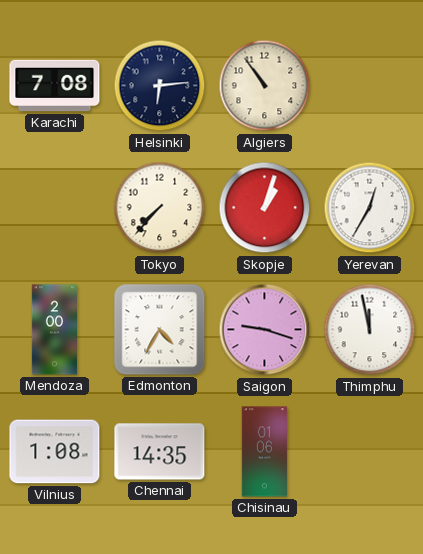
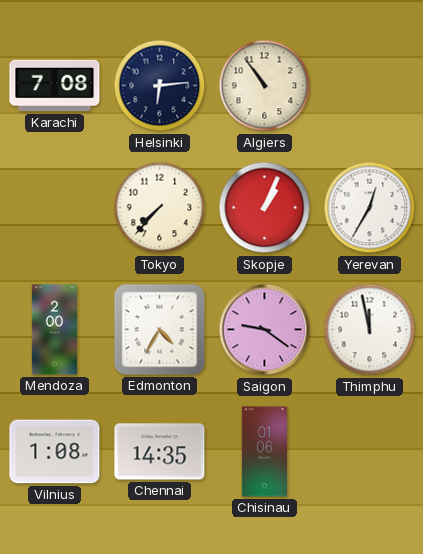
Skopje: 1:03 -> 1:04 (265, 208)
Saigon: 9:18 -> 9:21 (265, 330)
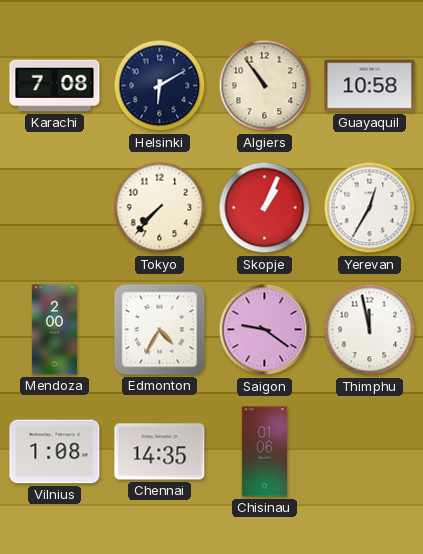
Helsinki: 6:14 -> 6:10 (160, 86)
Guayaquil: none -> 10:58 (370, 86)
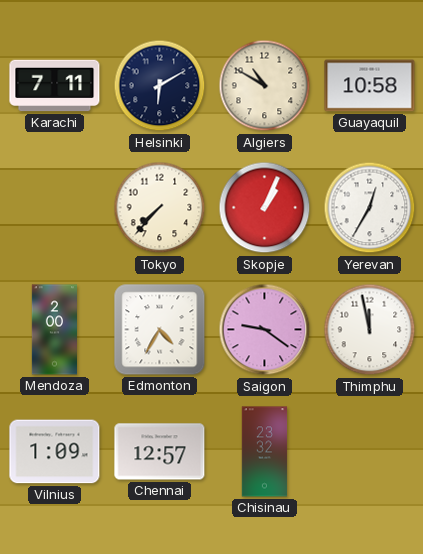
Karachi: 7:08 -> 7:11 (55, 86)
Algiers: 10:54 -> 10:50 (265, 86)
Vilnius: 1:08 -> 1:09 (55, 452)
Chennai: 14:35 -> 12:57 (160, 452)
Chisinau: 01:06 -> 23:32 (265, 452)
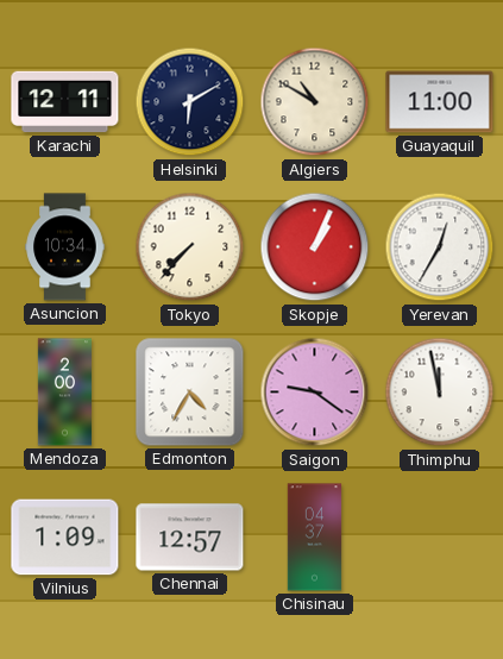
Karachi: 7:11 -> 12:11 (65, 102)
Guayaquil: 10:58 -> 11:00 (440, 102)
Asuncion: none -> 10:34 (65, 247)
Chisinau: 23:32 -> 04:37 (315, 538)
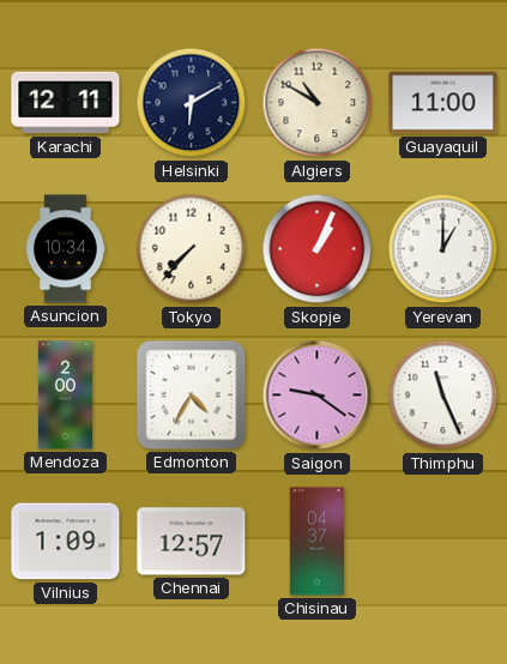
Yerevan: 12:35 -> 1:00 (443, 249)
Thimphu: 11:58 -> 11:26 (443, 396)
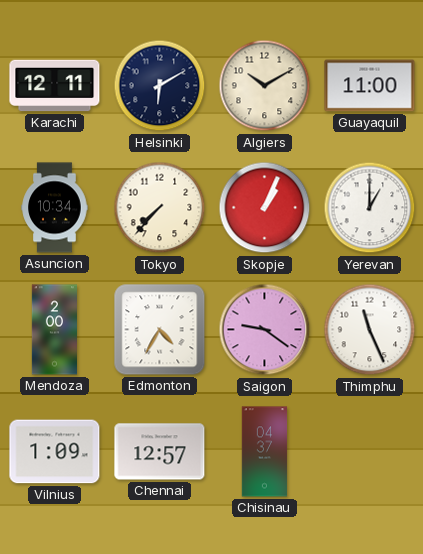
Algiers: 10:50 -> 10:10 (265, 86)
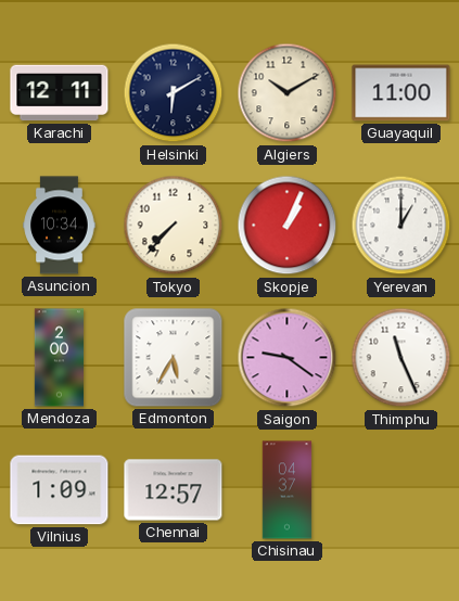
Edmonton: 4:35 -> 5:35 (174, 358)
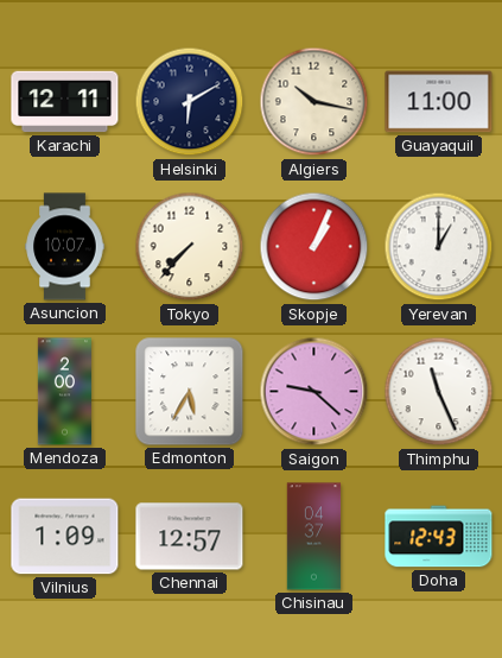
Algiers: 10:10 -> 10:17 (314, 102)
Asuncion: 10:34 -> 10:07 (65, 247)
Saigon: 9:21 -> 9:22 (314, 392)
Doha: none -> 12:43 (439, 537)
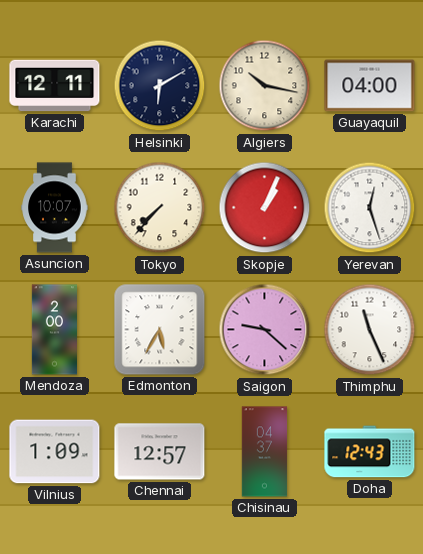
Guayaquil: 11:00 -> 04:00 (370, 86)
Yerevan: 1:00 -> 12:27 (370, 208)
